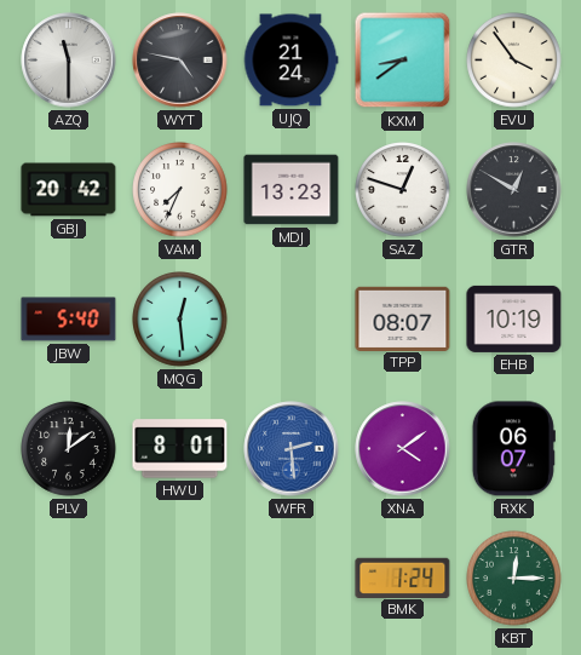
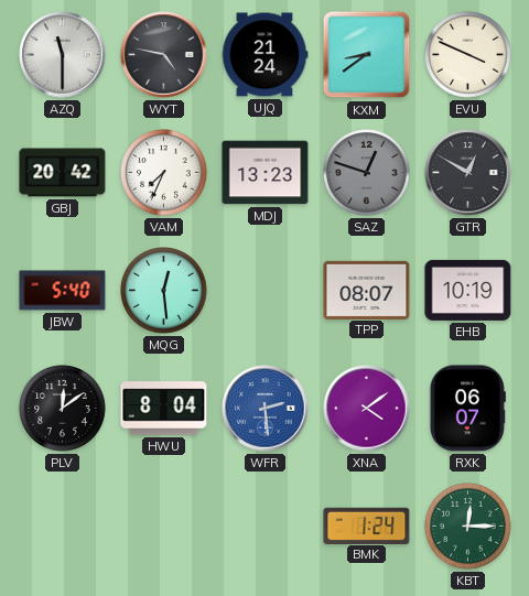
EVU: 3:54 -> 3:49 (468, 55)
SAZ dial: white -> grey (367, 173)
HWU: 8:01 -> 8:04 (164, 409)
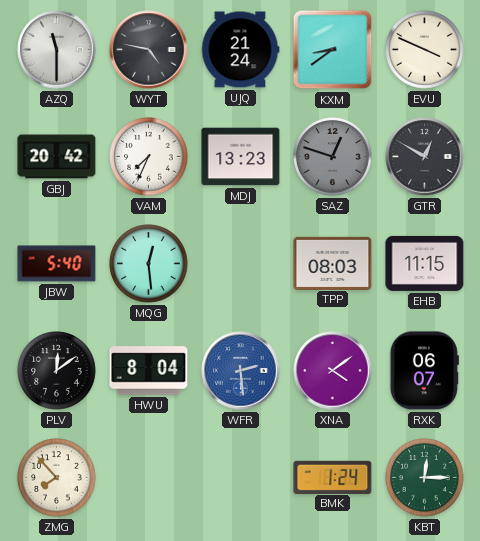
TPP: 08:07 -> 08:03 (333, 263)
EHB: 10:19 -> 11:15 (425, 263)
ZMG: none -> 7:53 (57, 478)
